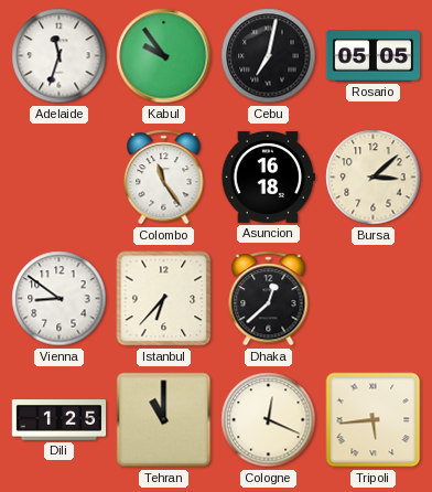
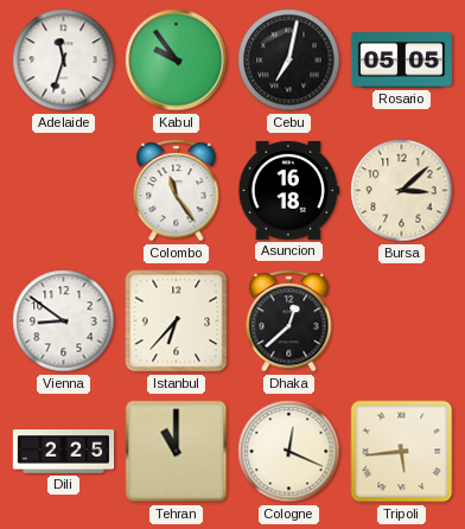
Dili: 1:25 -> 2:25 (64, 452)
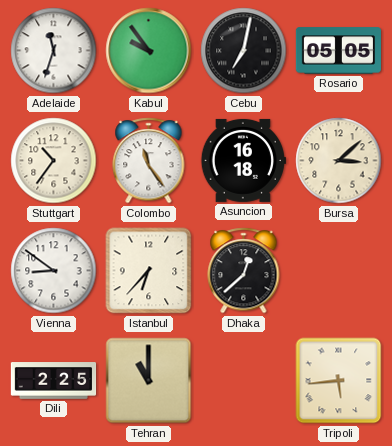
Stuttgart: none -> 10:36 (54, 161)
Cologne: 12:19 -> none (289, 452)
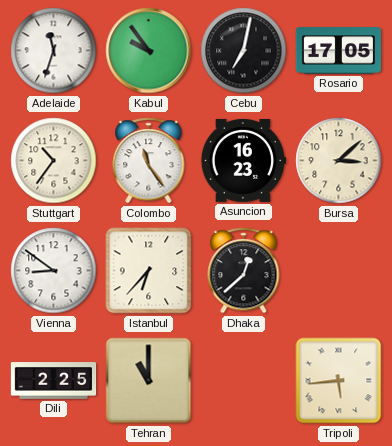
Rosario: 05:05 -> 17:05 (338, 51)
Asuncion: 16:18 -> 16:23 (243, 160)
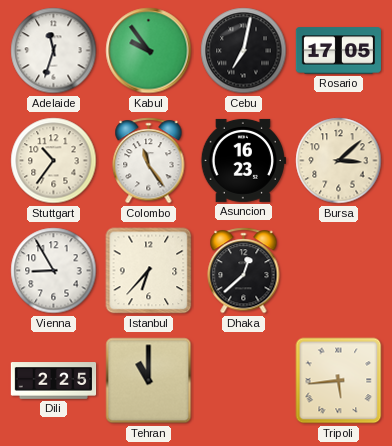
Vienna: 8:51 -> 8:55 (54, 271)
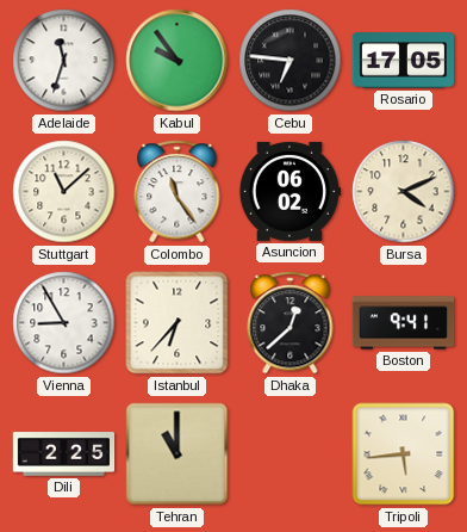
Cebu: 7:02 -> 6:46 (291, 61)
Stuttgart: 10:36 -> 11:08 (64, 192)
Asuncion: 16:23 -> 06:02 (289, 191)
Bursa: 3:08 -> 4:11 (404, 192)
Boston: none -> 9:41 (404, 323)
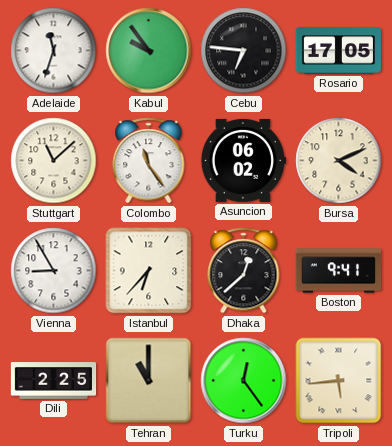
Turku: none -> 12:24 (244, 381)
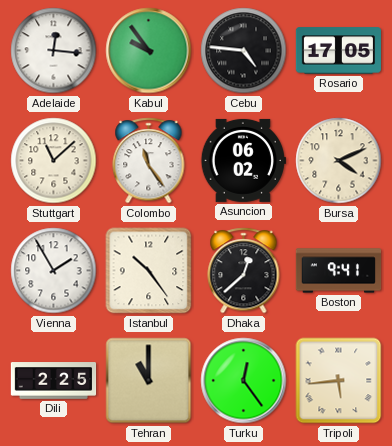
Adelaide: 11:33 -> 12:16 (54, 51)
Cebu: 6:46 -> 4:46 (244, 51)
Vienna: 8:55 -> 1:55 (54, 271)
Istanbul: 6:37 -> 10:24 (149, 271)
